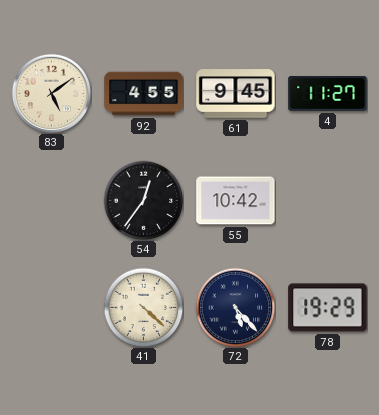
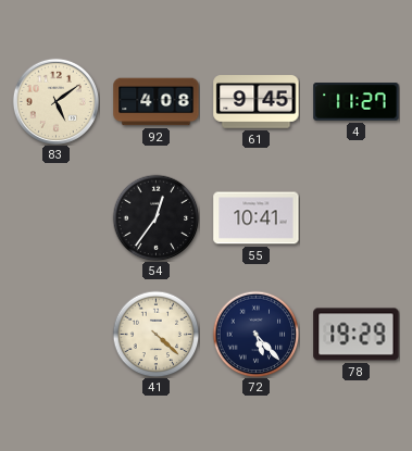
92: 4:55 -> 4:08 (157, 102)
55: 10:42 -> 10:41 (257, 218)
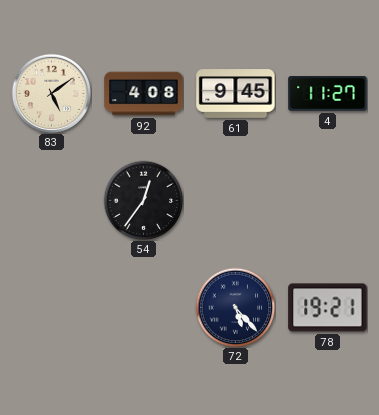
55: 10:41 -> none (257, 218)
41: 4:22 -> none (155, 334)
78: 19:29 -> 19:21 (328, 308)
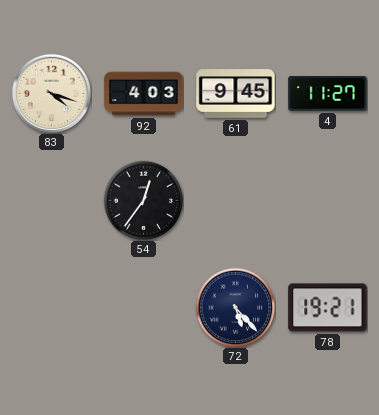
83: 5:09 -> 4:18 (51, 93)
92: 4:08 -> 4:03 (144, 94)
